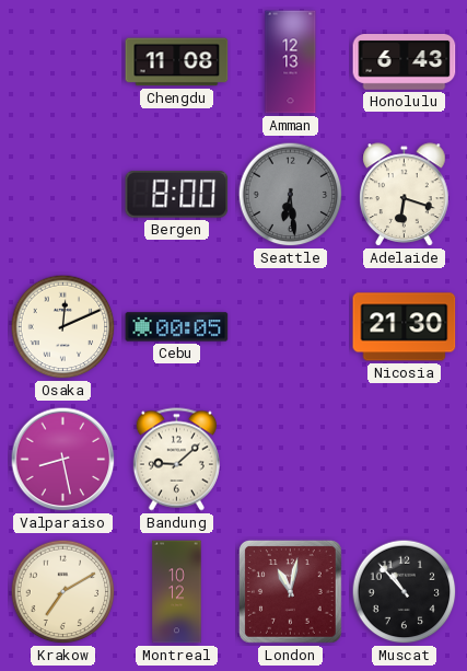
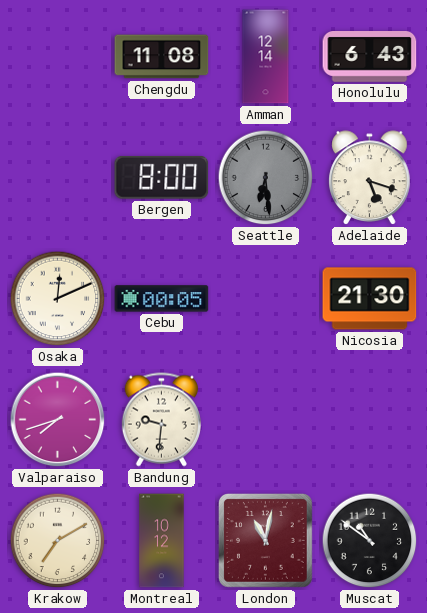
Amman: 12:13 -> 12:14 (266, 57)
Adelaide: 6:18 -> 5:18 (370, 178)
Valparaiso: 8:28 -> 7:42 (58, 420)
Bandung: 9:08 -> 9:31 (161, 420)
Muscat: 10:53 -> 10:51 (370, 541)
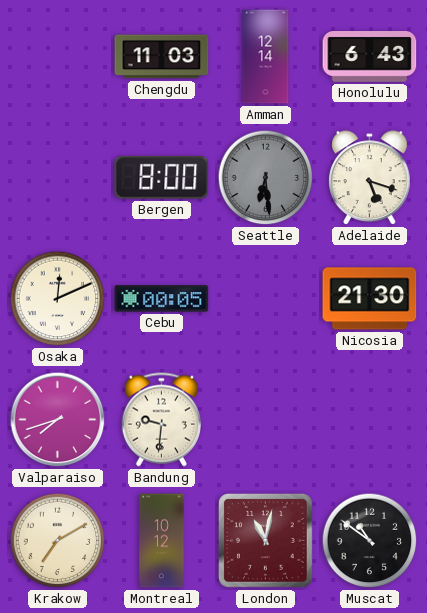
Chengdu: 11:08 -> 11:03 (162, 57)
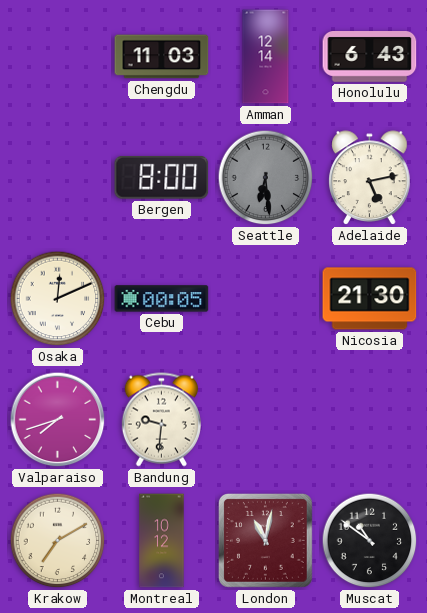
Adelaide: 5:18 -> 5:13 (370, 178)
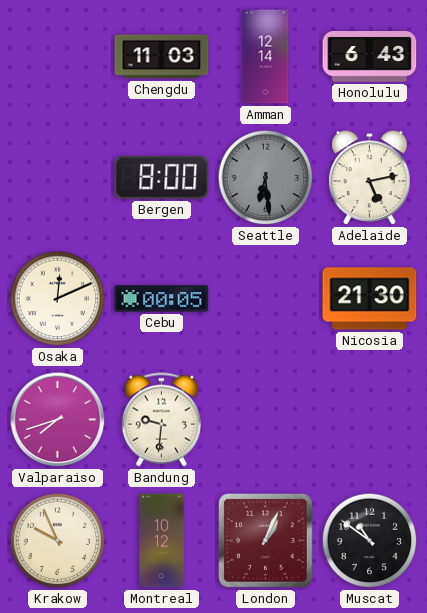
Krakow: 7:10 -> 9:56 (58, 541)
London: 11:02 -> 1:04 (265, 540)
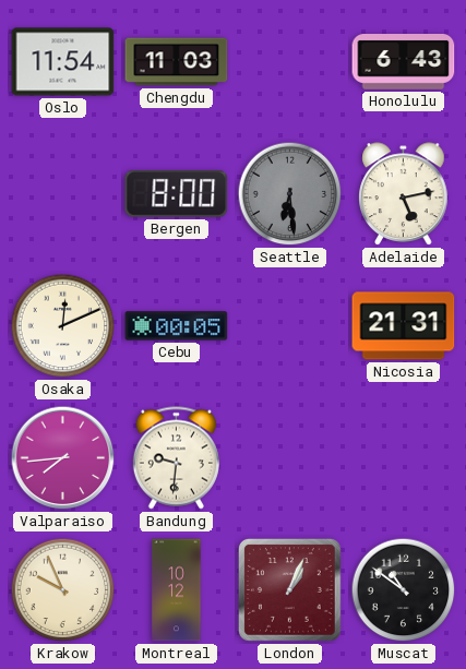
Oslo: none -> 11:54 (63, 62)
Amman: 12:14 -> none (266, 57)
Nicosia: 21:30 -> 21:31 (404, 326)
Valparaiso: 7:42 -> 7:44 (63, 458)
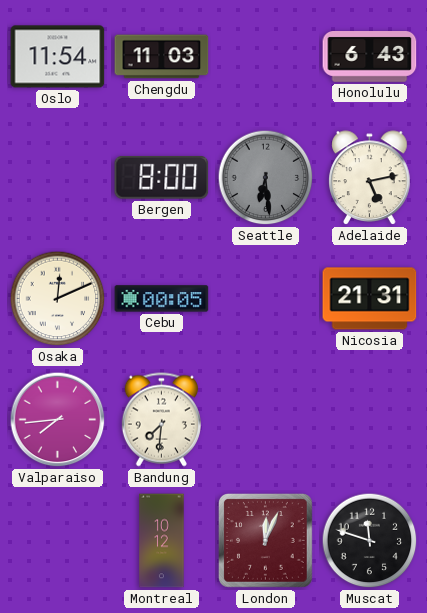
Bandung: 9:31 -> 7:31 (161, 420)
Krakow: 9:56 -> none (63, 590)
London: 1:04 -> 12:04 (265, 540)
Muscat: 10:51 -> 11:48 (370, 541)
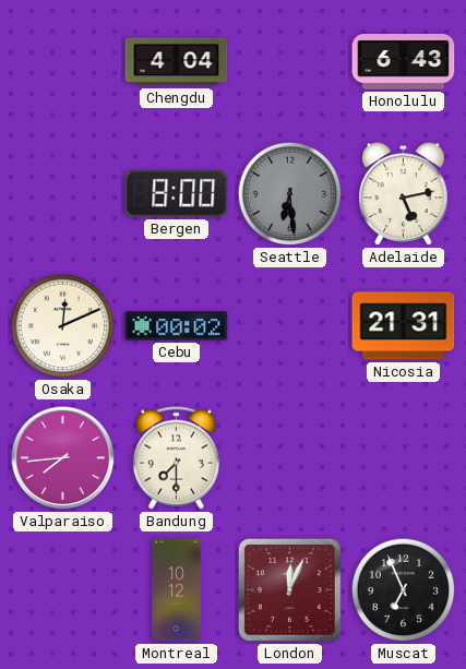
Oslo: 11:54 -> none (58, 57)
Chengdu: 11:03 -> 4:04 (177, 62)
Cebu: 00:05 -> 00:02 (177, 326)
Bandung: 7:31 -> 7:30 (176, 458)
Muscat: 11:48 -> 6:56 (404, 590)
